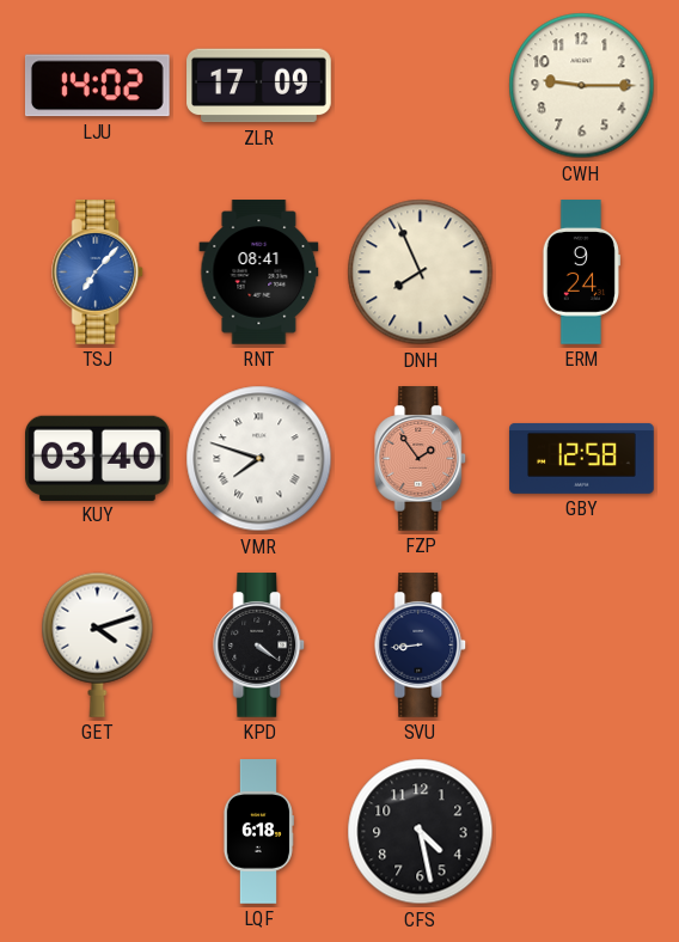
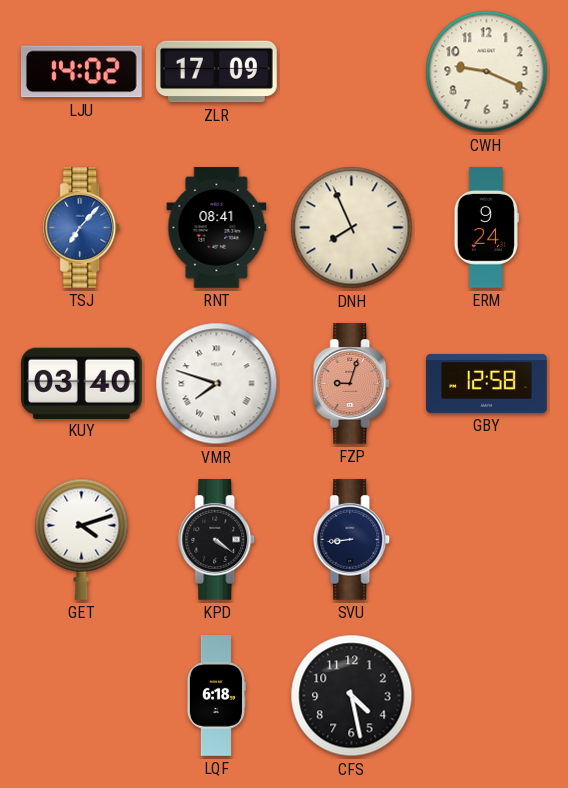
CWH: 9:15 -> 9:19 (487, 72)
FZP: 1:54 -> 9:03 (352, 384)
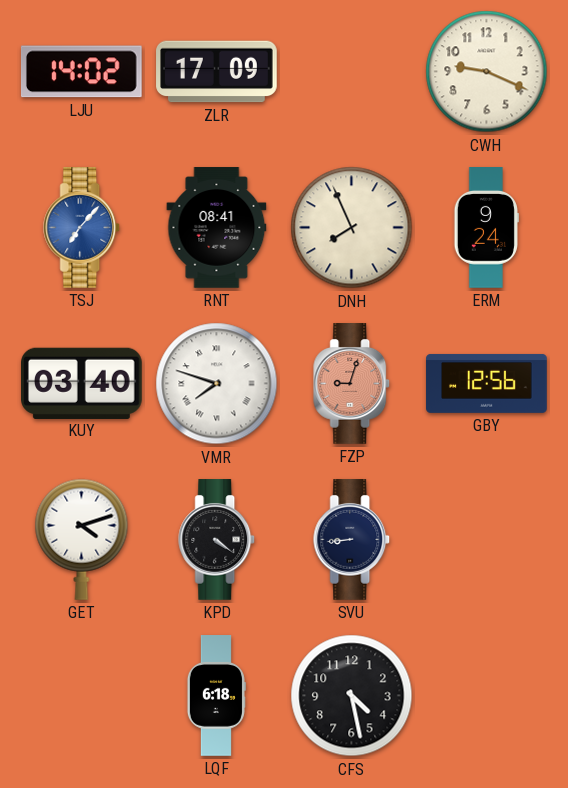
GBY: 12:58 -> 12:56 (487, 383)
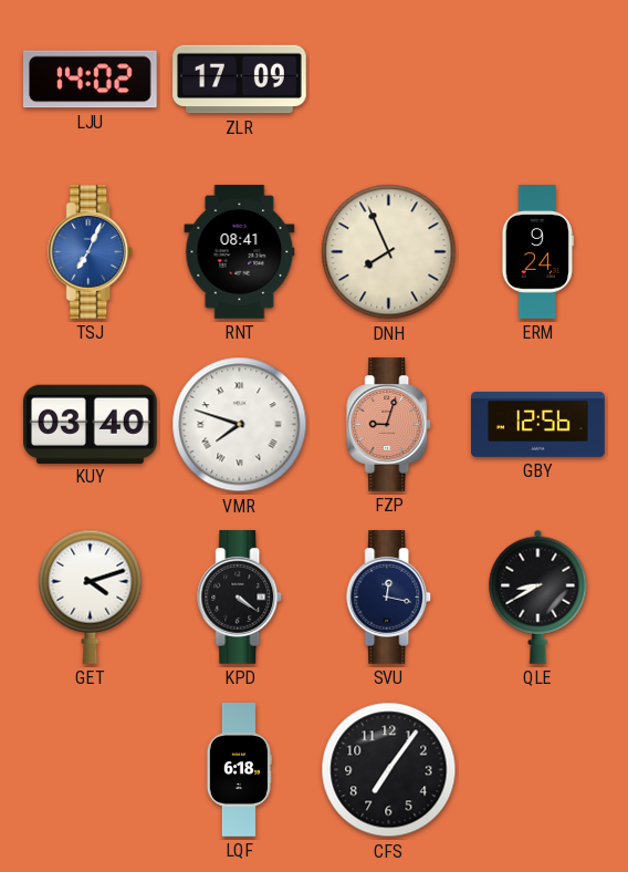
CWH: 9:19 -> none (487, 72)
TSJ: 7:07 -> 7:04 (91, 252)
SVU: 8:44 -> 12:17 (389, 598)
QLE: none -> 8:40 (538, 596)
CFS: 4:28 -> 7:06 (389, 770)
